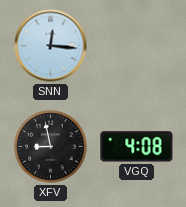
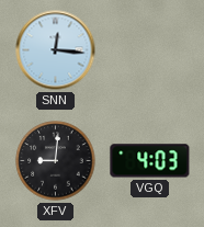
XFV: 8:58 -> 9:01 (56, 161)
VGQ: 4:08 -> 4:03 (150, 161)
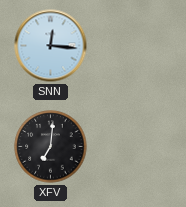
XFV: 9:01 -> 7:01 (51, 147)
VGQ: 4:03 -> none (150, 161)
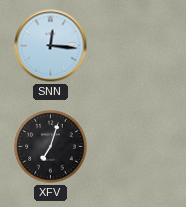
XFV: 7:01 -> 7:03 (51, 147)
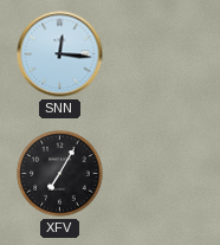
XFV: 7:03 -> 7:05 (60, 174)
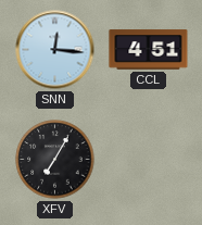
CCL: none -> 4:51 (149, 50)
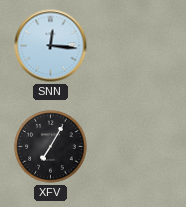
CCL: 4:51 -> none (149, 50)
